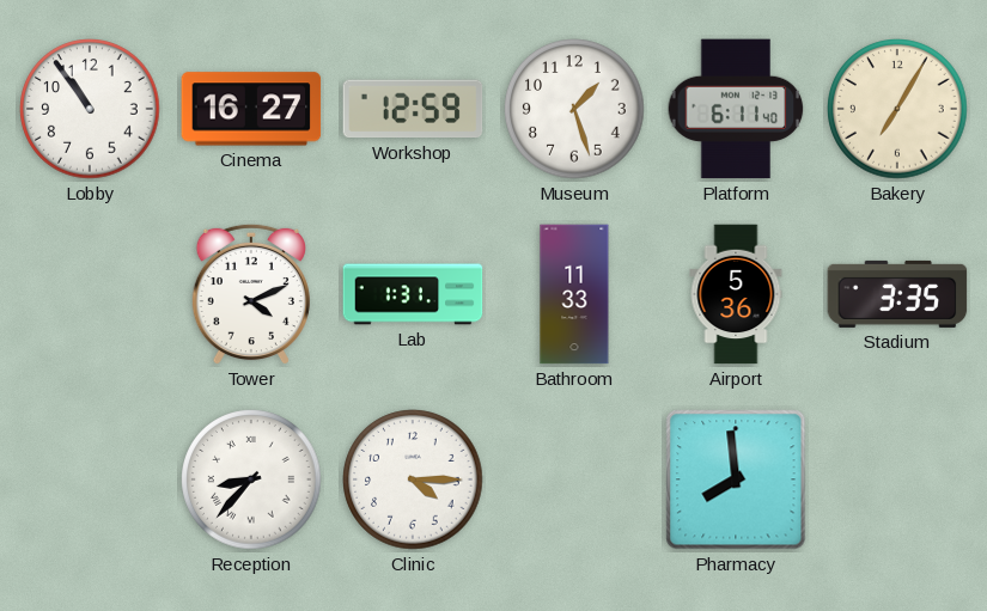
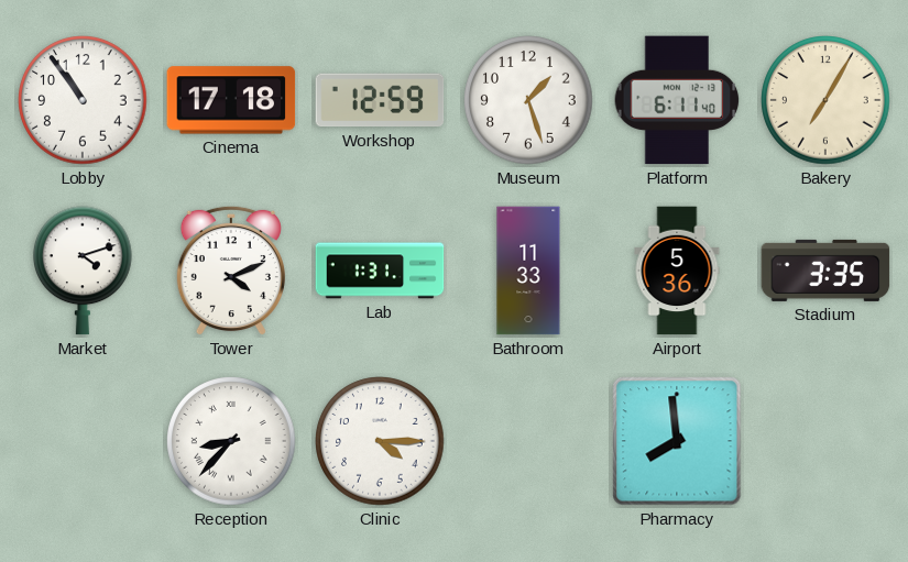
Cinema: 16:27 -> 17:18 (231, 100)
Market: none -> 4:12 (84, 271)
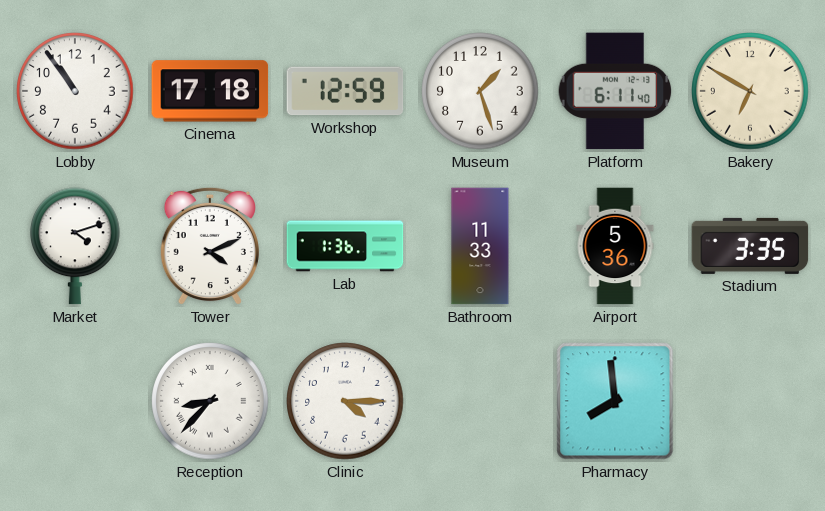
Bakery: 7:05 -> 6:50 (750, 91)
Lab: 1:31 -> 1:36 (345, 246)
